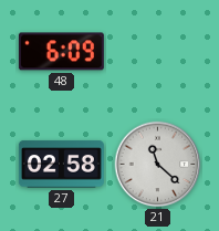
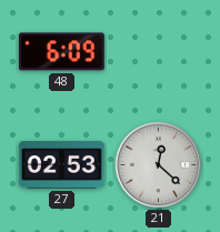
27: 02:58 -> 02:53 (61, 165)
21: 11:22 -> 12:22 (159, 165)
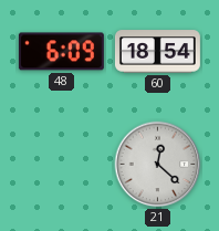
60: none -> 18:54 (157, 52)
27: 02:53 -> none (61, 165)
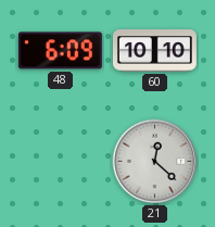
60: 18:54 -> 10:10 (154, 51)
